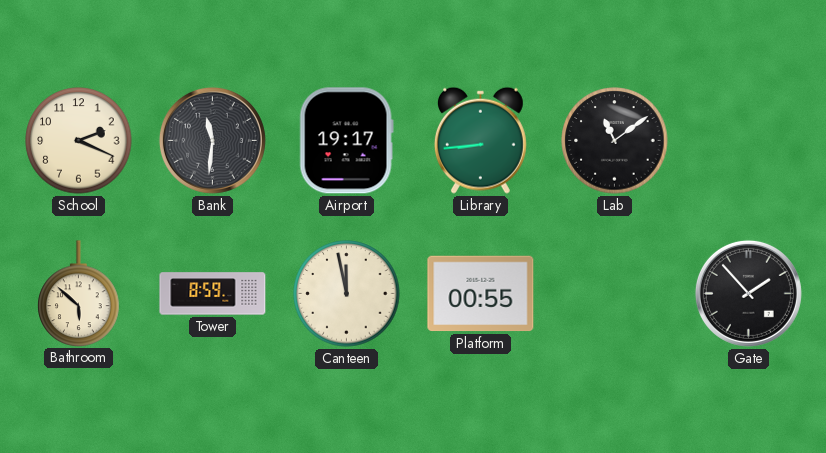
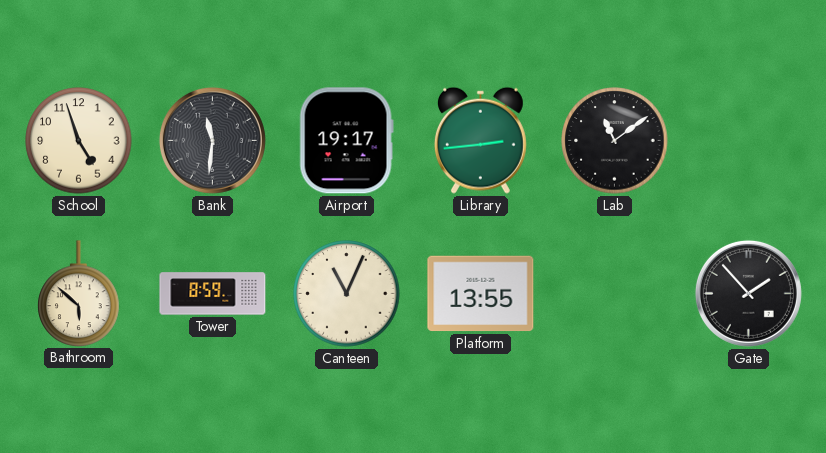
School: 2:19 -> 4:57 (79, 141)
Library: 8:44 -> 2:44 (480, 140)
Canteen: 11:58 -> 11:04 (347, 294)
Platform: 00:55 -> 13:55 (481, 294)
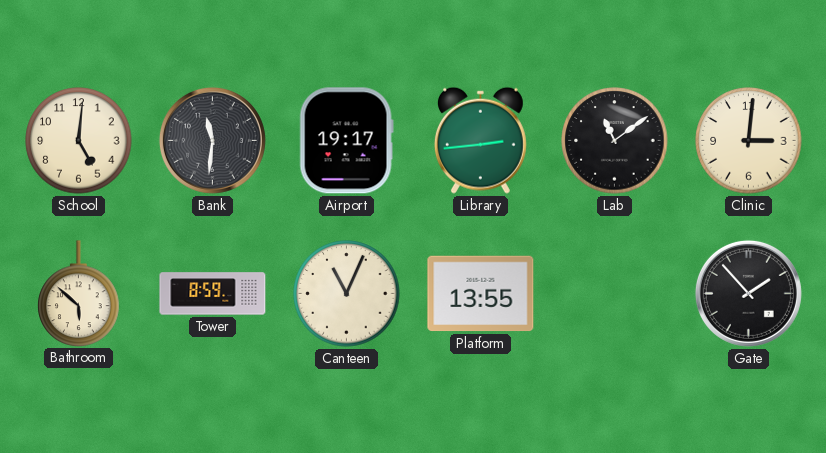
School: 4:57 -> 5:01 (79, 141)
Clinic: none -> 3:01 (749, 141)
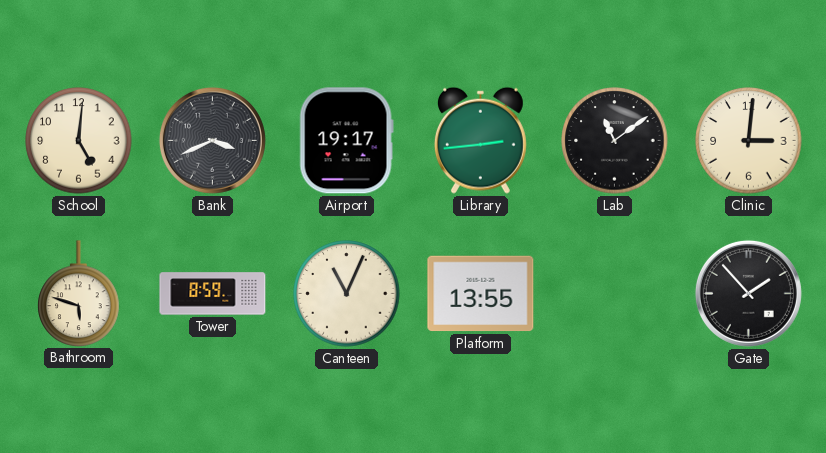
Bank: 11:31 -> 3:41 (212, 140)
Bathroom: 5:52 -> 5:48 (79, 293)
